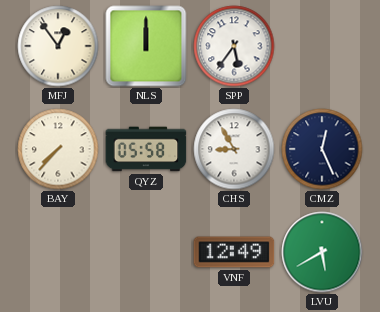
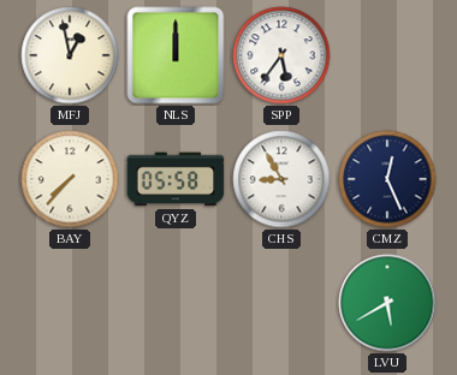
MFJ: 12:54 -> 12:58 (70, 55)
VNF: 12:49 -> none (234, 252)
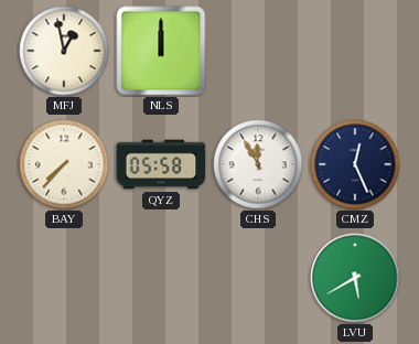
SPP: 5:36 -> none (281, 55)
CHS: 8:55 -> 11:55 (258, 164)
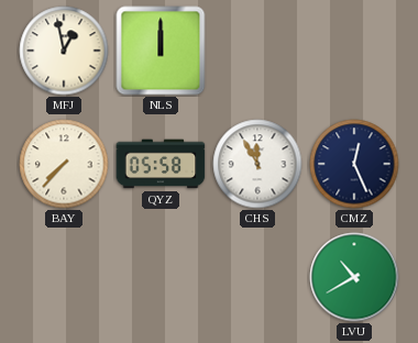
LVU: 5:40 -> 10:40 (354, 277)
